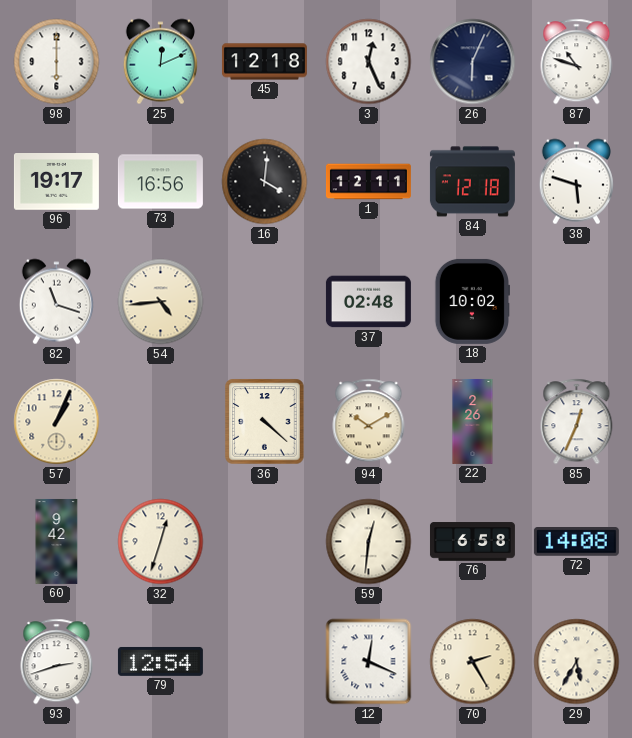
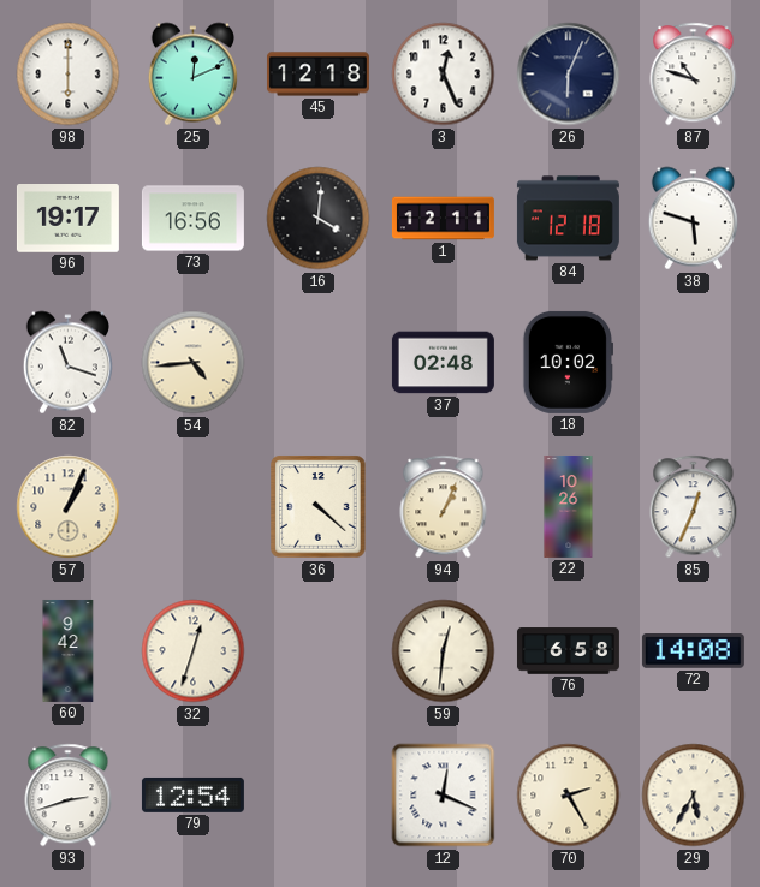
94: 10:10 -> 1:04 (444, 507)
22: 2:26 -> 10:26 (569, 506)
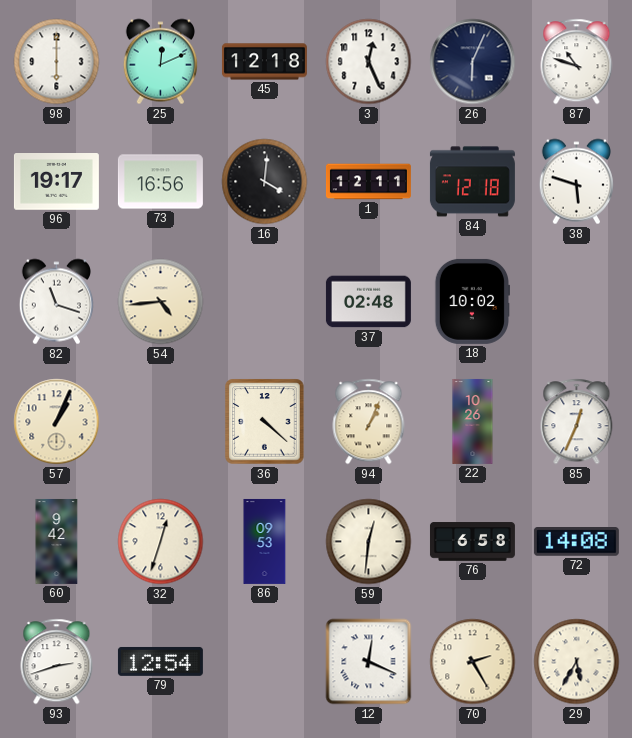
86: none -> 09:53 (265, 541)
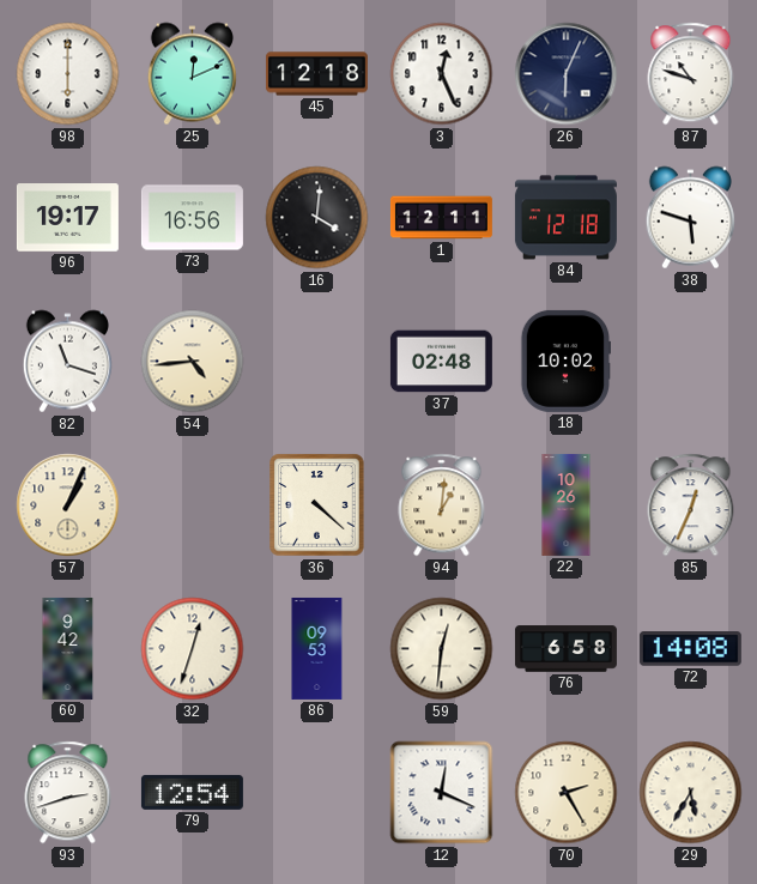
94: 1:04 -> 1:01 (442, 505)
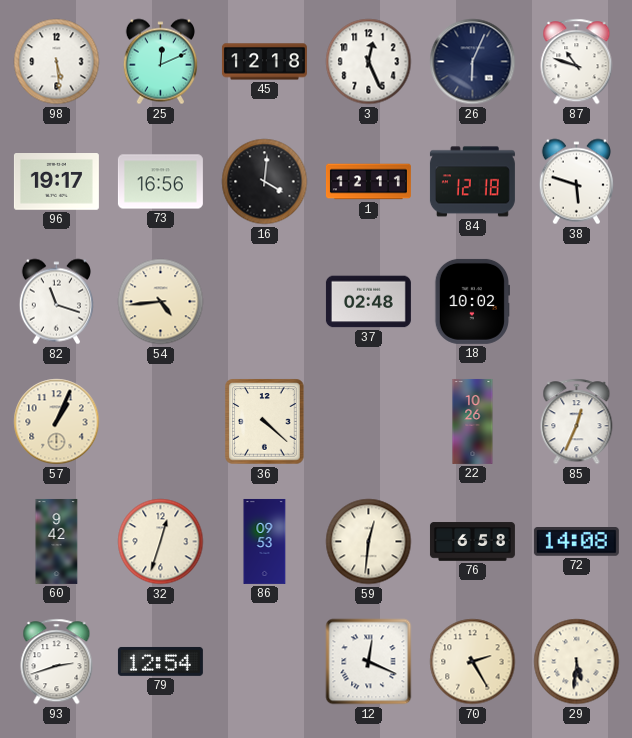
98: 6:00 -> 5:29 (57, 62)
94: 1:01 -> none (442, 505)
29: 5:35 -> 5:31 (577, 662)
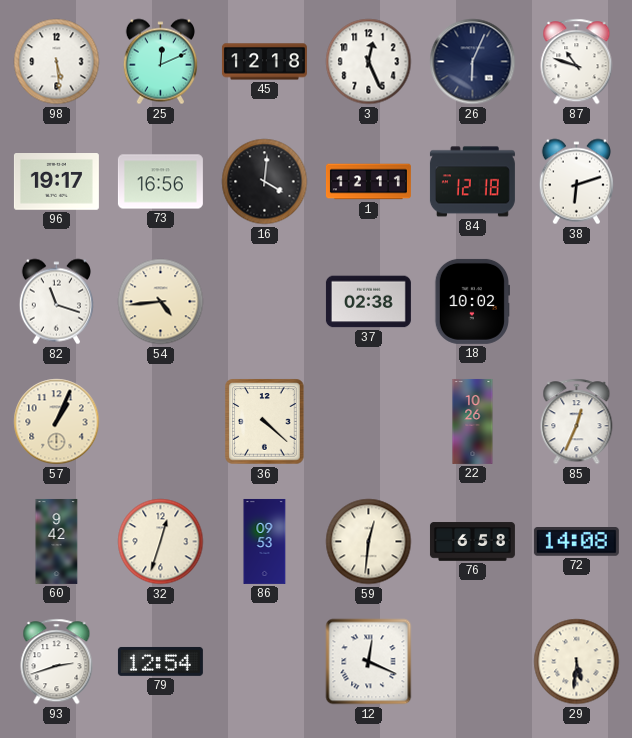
38: 5:48 -> 6:12 (576, 182)
37: 02:48 -> 02:38 (368, 302)
70: 2:25 -> none (473, 662)
